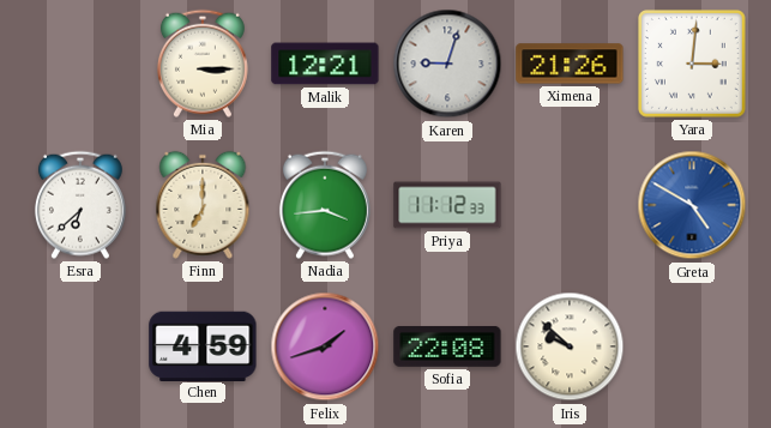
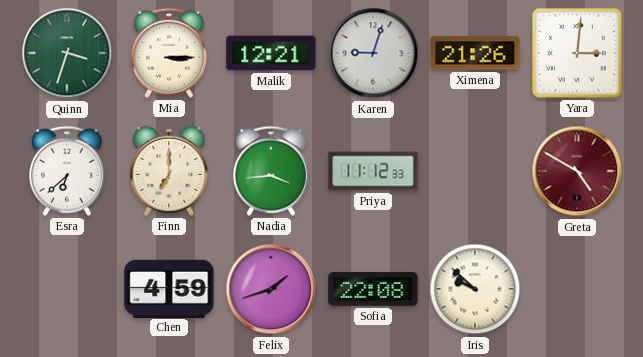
Quinn: none -> 3:33 (67, 53)
Greta dial: blue -> burgundy (577, 171)
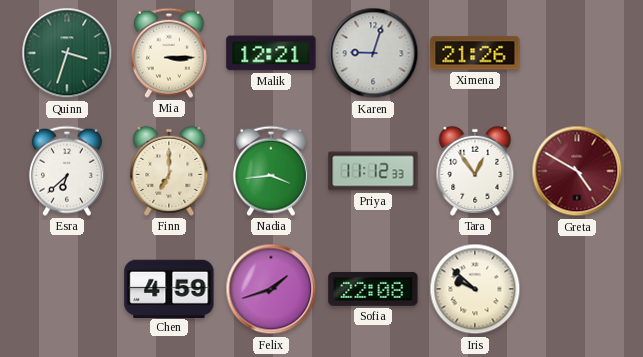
Yara: 3:01 -> none (577, 53)
Tara: none -> 12:54 (475, 171)
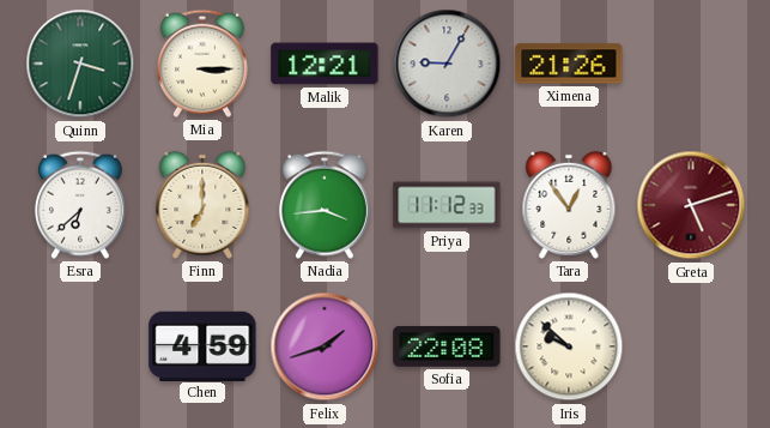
Karen: 9:03 -> 9:05 (447, 64)
Greta: 4:50 -> 5:12 (691, 205)
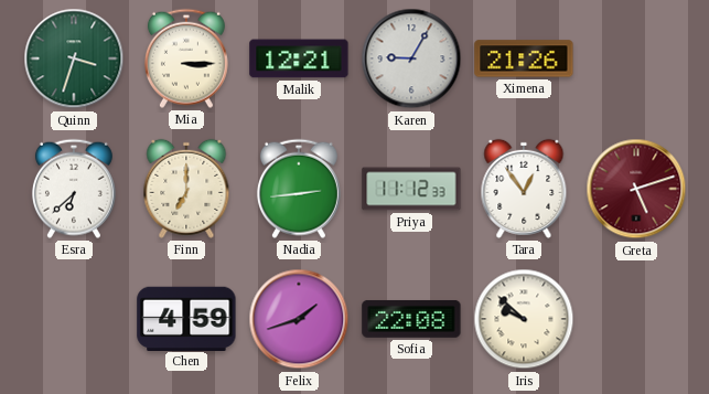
Nadia: 3:44 -> 2:44 (299, 189)
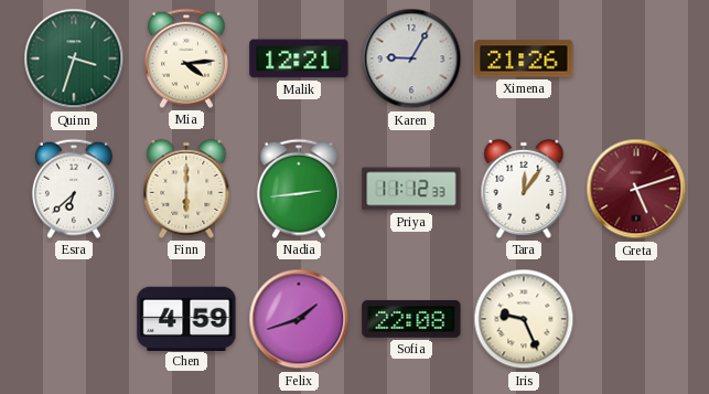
Mia: 3:15 -> 4:14 (186, 58)
Finn: 7:00 -> 6:00 (186, 189)
Tara: 12:54 -> 12:06 (524, 189)
Iris: 9:52 -> 9:26 (524, 319)
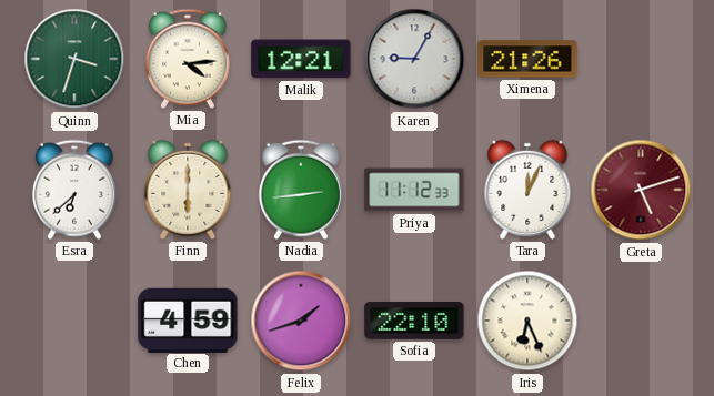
Tara: 12:06 -> 12:04 (527, 190)
Sofia: 22:08 -> 22:10 (414, 321)
Iris: 9:26 -> 6:26 (527, 321)
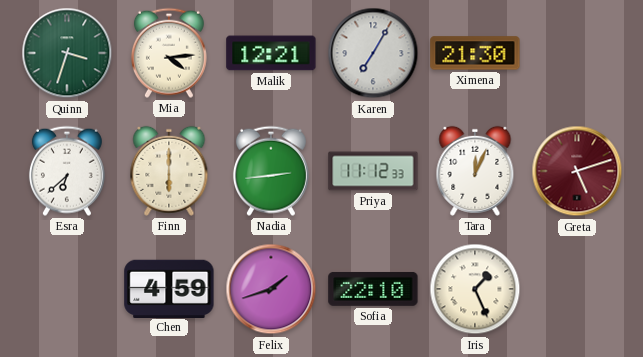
Karen: 9:05 -> 7:05 (373, 53)
Ximena: 21:26 -> 21:30 (475, 53)
Iris: 6:26 -> 1:26 (475, 289)
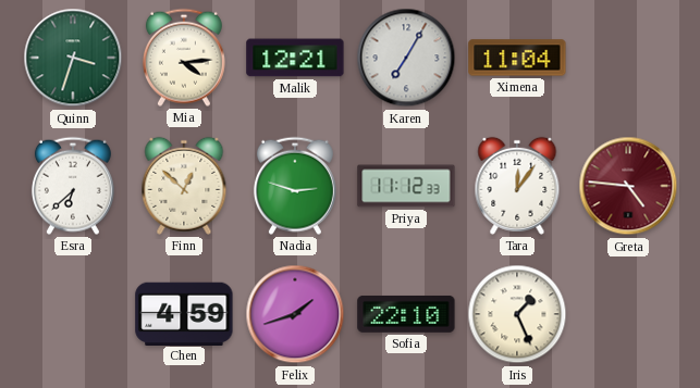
Ximena: 21:30 -> 11:04 (517, 58)
Finn: 6:00 -> 12:52 (184, 186)
Nadia: 2:44 -> 2:48 (295, 186)
Tara: 12:04 -> 12:06 (517, 186)
Greta: 5:12 -> 4:46 (628, 186)
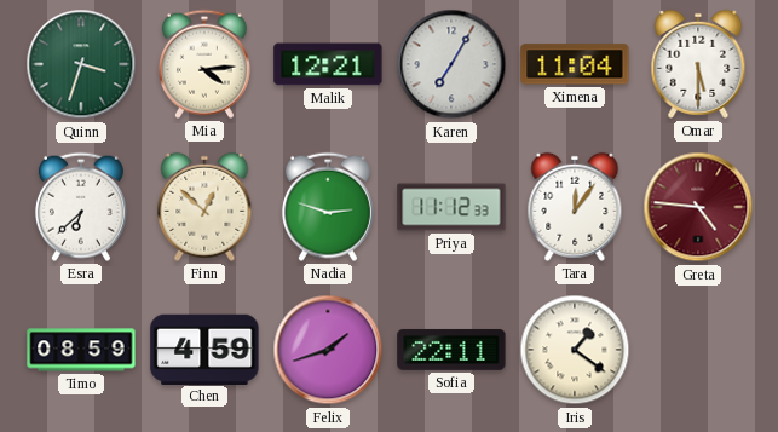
Omar: none -> 5:30 (698, 64)
Timo: none -> 08:59 (81, 350)
Sofia: 22:10 -> 22:11 (451, 350)
Iris: 1:26 -> 1:21 (575, 350)
